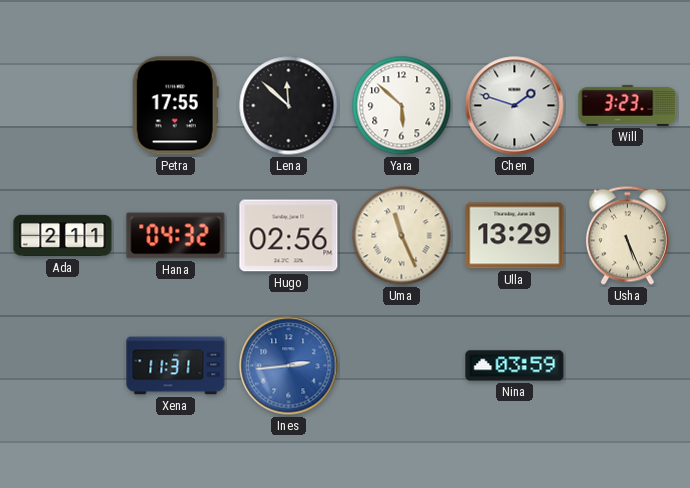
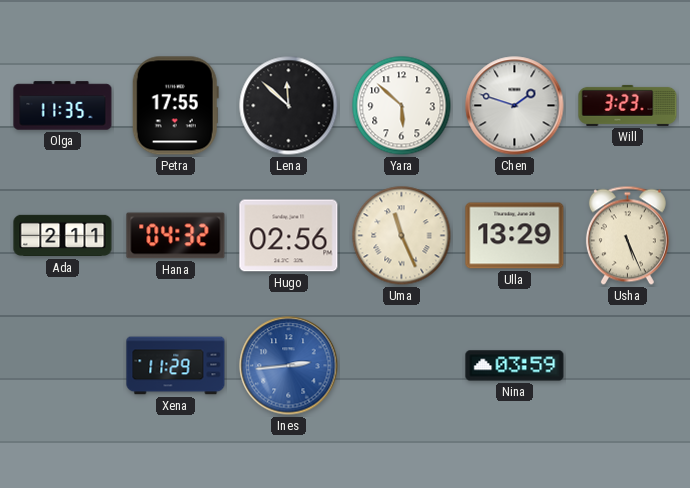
Olga: none -> 11:35 (63, 106)
Xena: 11:31 -> 11:29 (176, 366)
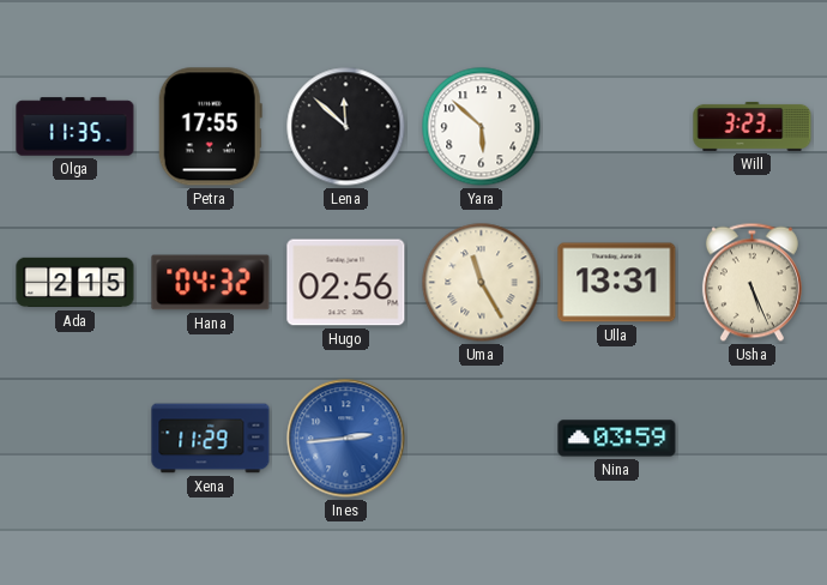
Chen: 1:48 -> none (515, 106)
Ada: 2:11 -> 2:15 (76, 283)
Uma: 11:26 -> 11:25 (482, 283)
Ulla: 13:29 -> 13:31 (617, 283)
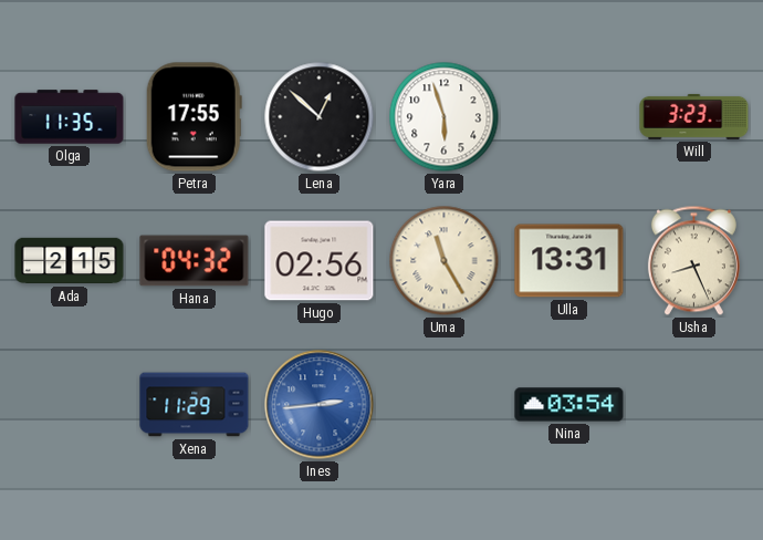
Lena: 11:52 -> 12:52 (320, 117)
Yara: 5:52 -> 5:57 (445, 117)
Usha: 5:26 -> 8:26 (693, 261)
Nina: 03:59 -> 03:54 (569, 405)
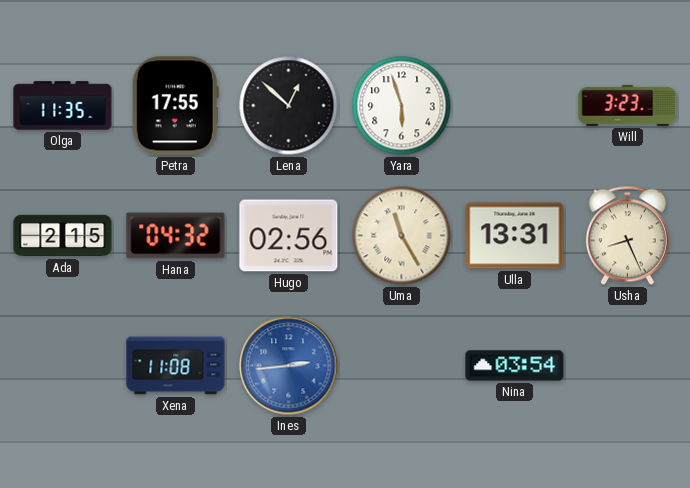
Xena: 11:29 -> 11:08 (176, 366)
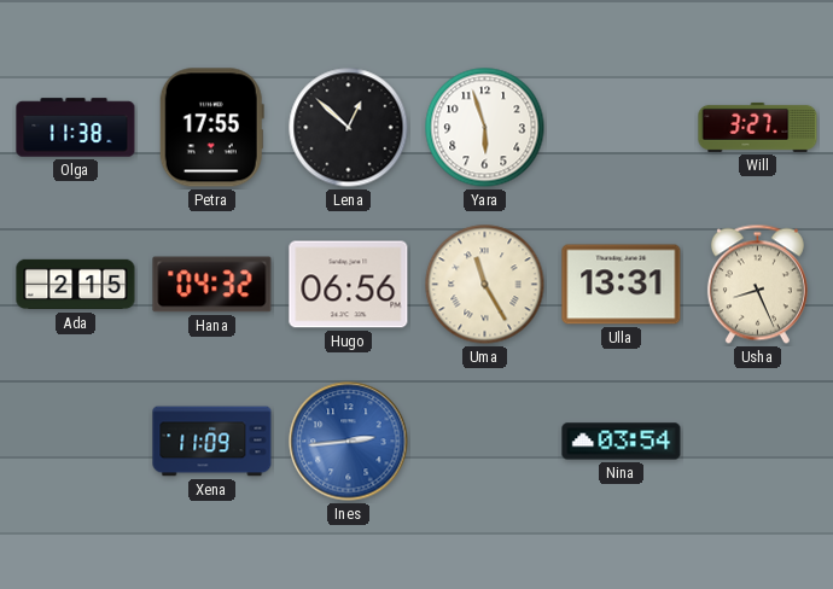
Olga: 11:35 -> 11:38 (76, 128)
Will: 3:23 -> 3:27 (758, 127)
Hugo: 02:56 -> 06:56 (349, 285)
Xena: 11:08 -> 11:09 (212, 442)
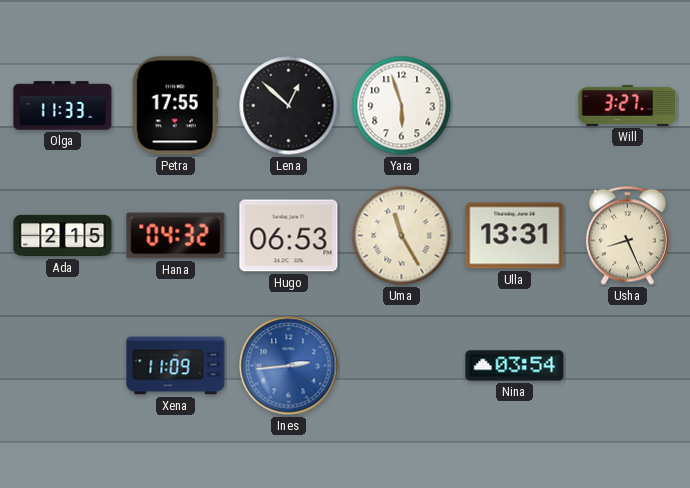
Olga: 11:38 -> 11:33 (63, 106)
Hugo: 06:56 -> 06:53 (289, 236)
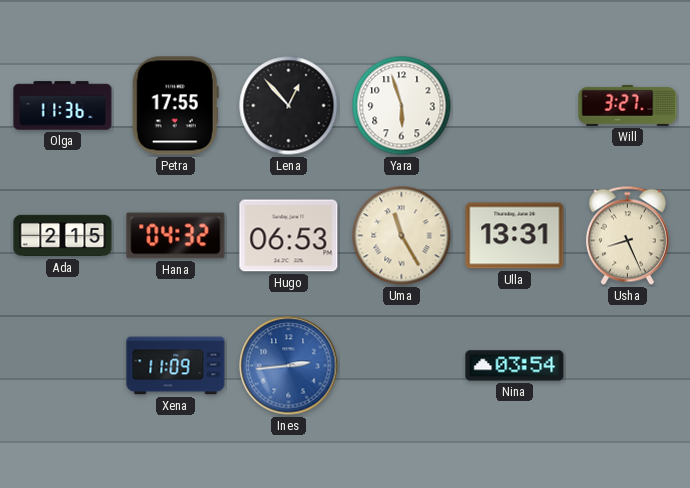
Olga: 11:33 -> 11:36 (63, 106)
Lena: 12:52 -> 12:53 (289, 106)
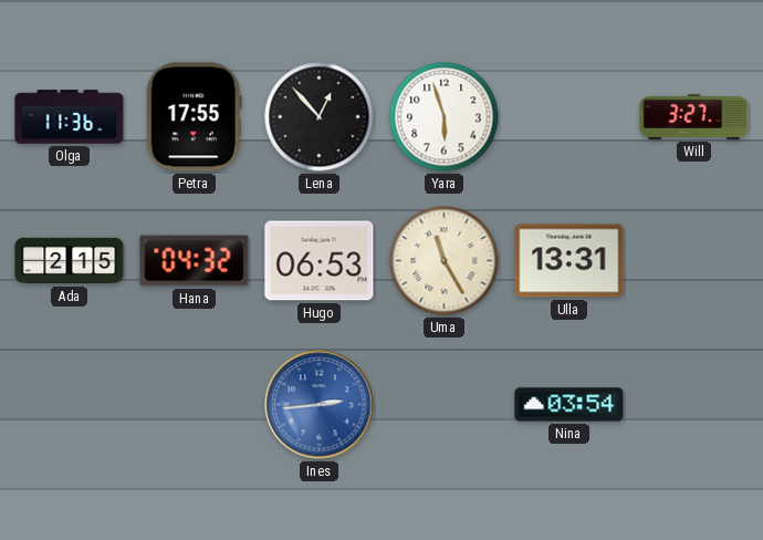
Usha: 8:26 -> none (627, 236)
Xena: 11:09 -> none (176, 366)
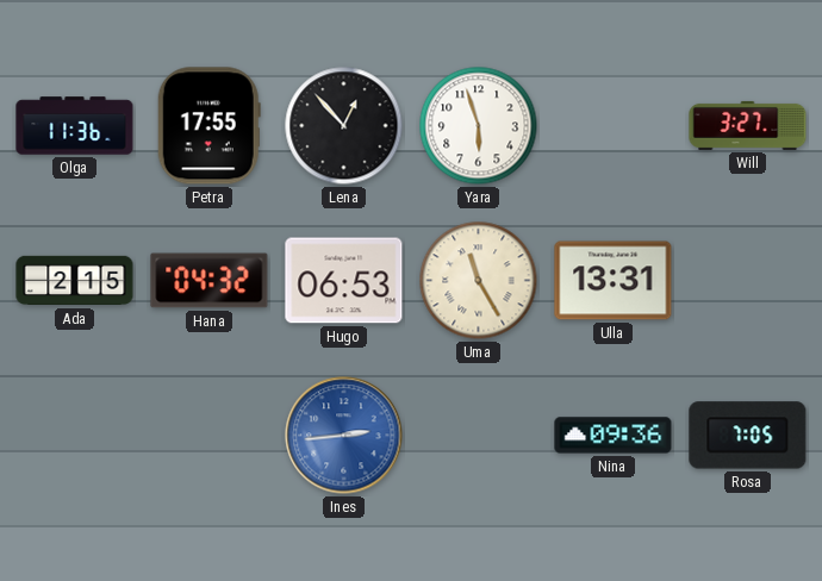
Nina: 03:54 -> 09:36 (614, 436)
Rosa: none -> 7:05 (748, 436)
